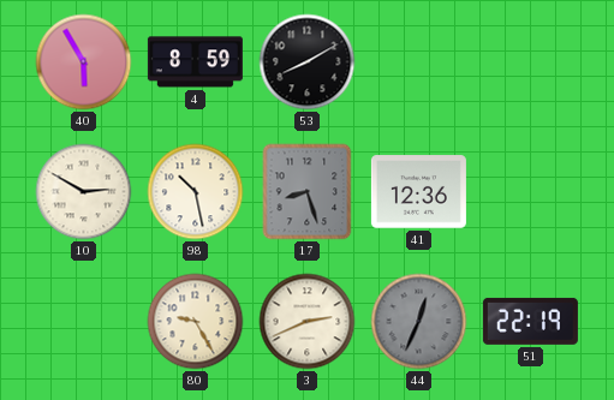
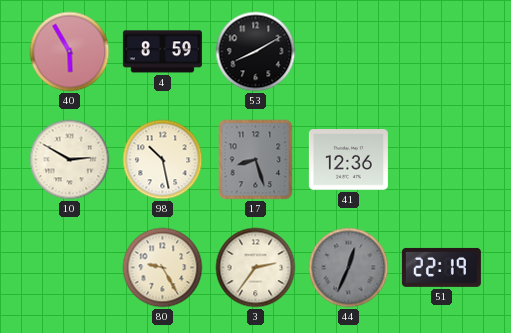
3: 2:41 -> 2:36 (256, 268)
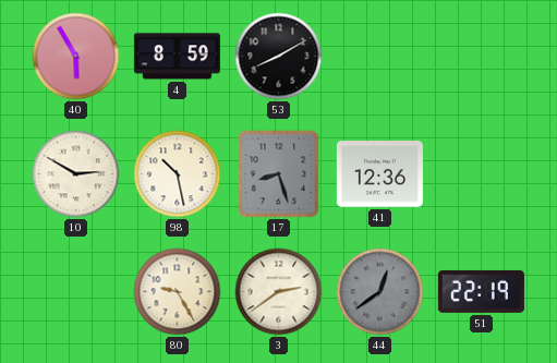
3: 2:36 -> 2:39 (279, 292)
44: 12:34 -> 12:39 (380, 292)
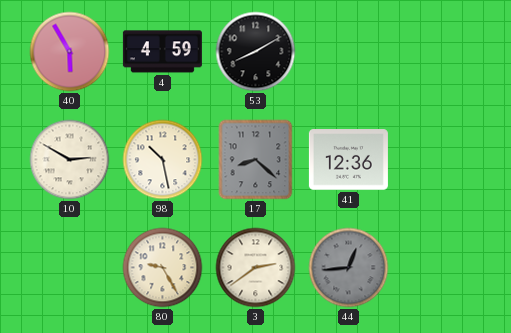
4: 8:59 -> 4:59 (162, 52)
17: 8:27 -> 8:22 (256, 160)
44: 12:39 -> 12:44 (349, 268)
51: 22:19 -> none (481, 291)
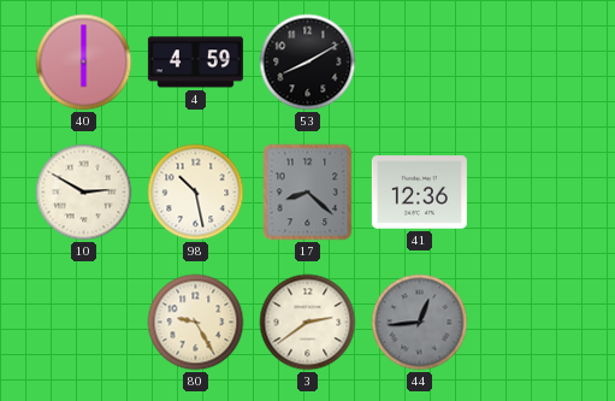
40: 5:55 -> 6:00 (84, 63)
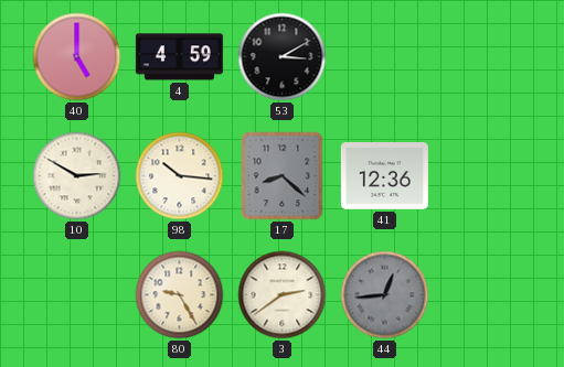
40: 6:00 -> 5:00 (77, 57)
53: 8:10 -> 3:10 (283, 57)
98: 10:28 -> 10:16 (180, 176)
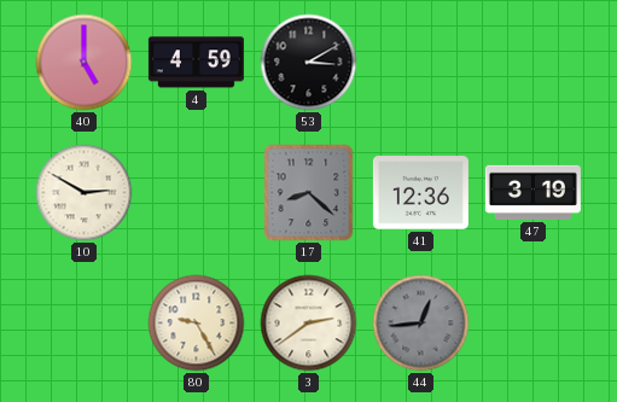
98: 10:16 -> none (180, 176)
47: none -> 3:19 (532, 192)
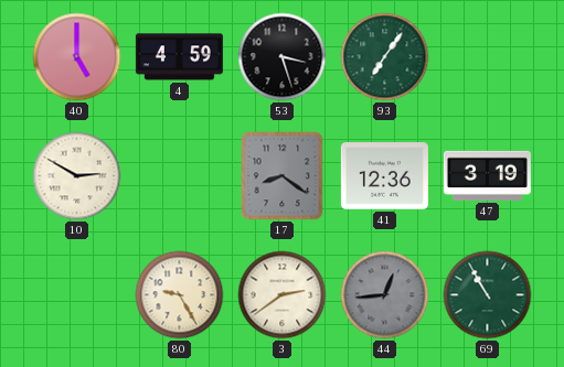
53: 3:10 -> 3:27 (283, 57)
93: none -> 7:06 (385, 57)
17: 8:22 -> 8:21 (283, 176)
69: none -> 10:55 (488, 295)
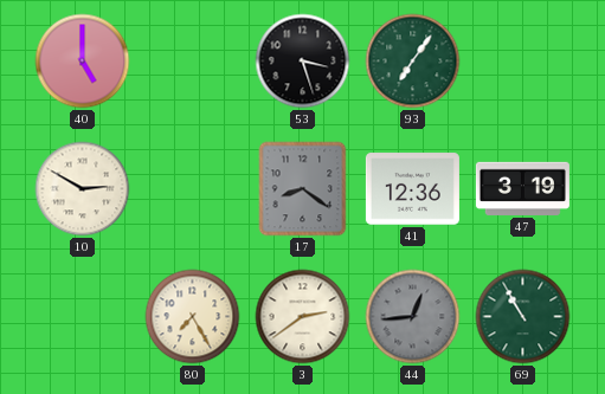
4: 4:59 -> none (179, 57)
80: 9:25 -> 7:25 (193, 317)
